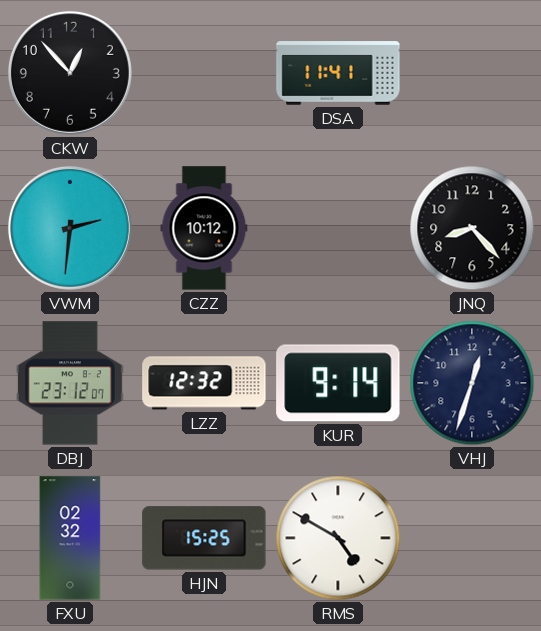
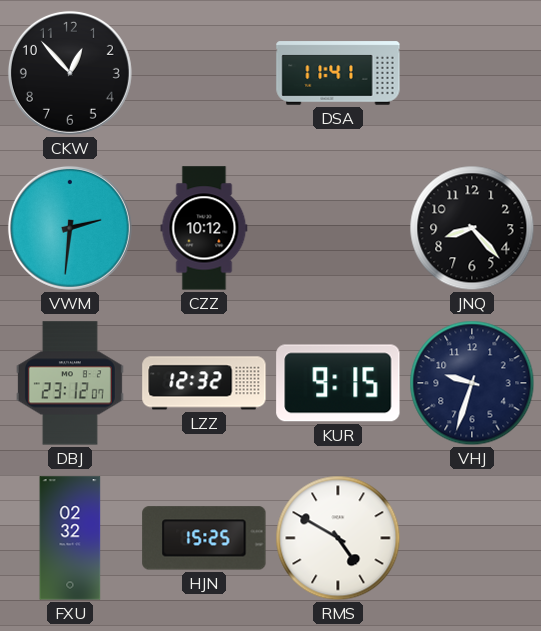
KUR: 9:14 -> 9:15 (338, 383)
VHJ: 12:33 -> 9:33 (472, 383)
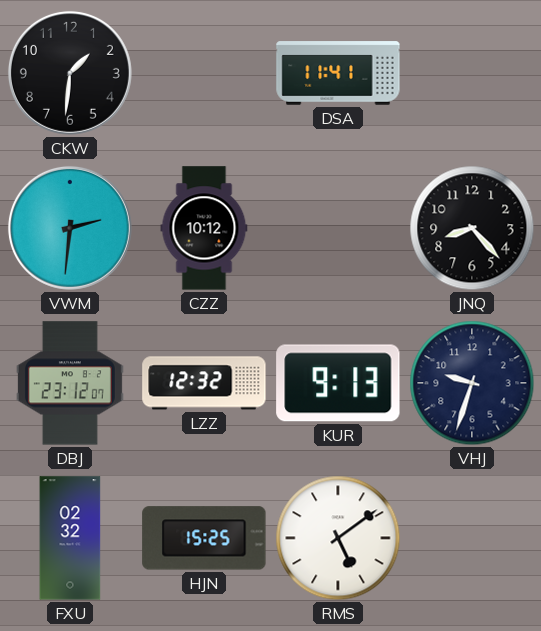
CKW: 12:53 -> 1:31 (70, 73)
KUR: 9:15 -> 9:13 (338, 383)
RMS: 4:50 -> 5:09 (338, 538)
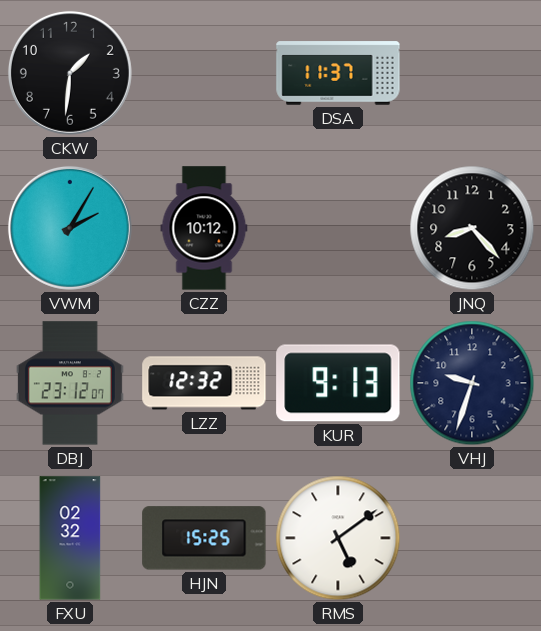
DSA: 11:41 -> 11:37 (338, 73)
VWM: 2:31 -> 2:05 (70, 228)
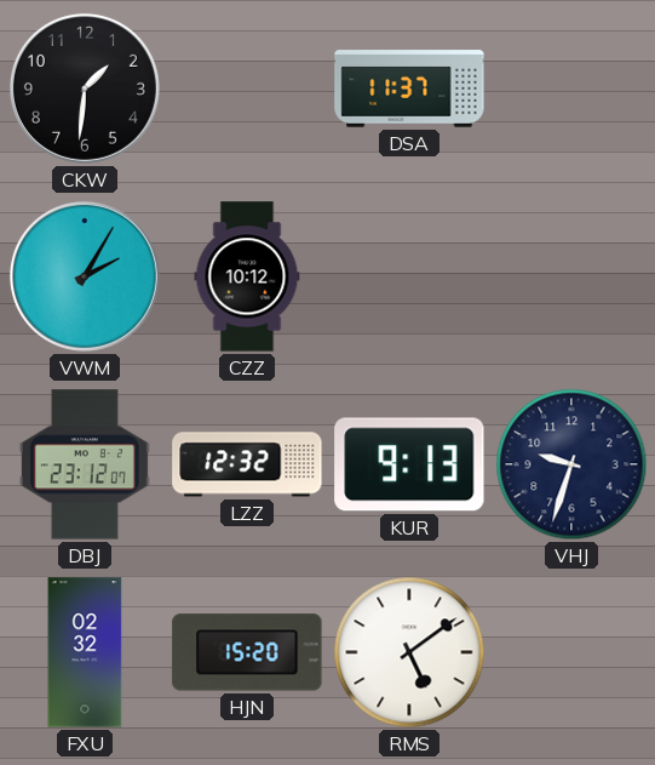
JNQ: 8:23 -> none (472, 228)
HJN: 15:25 -> 15:20 (247, 652)
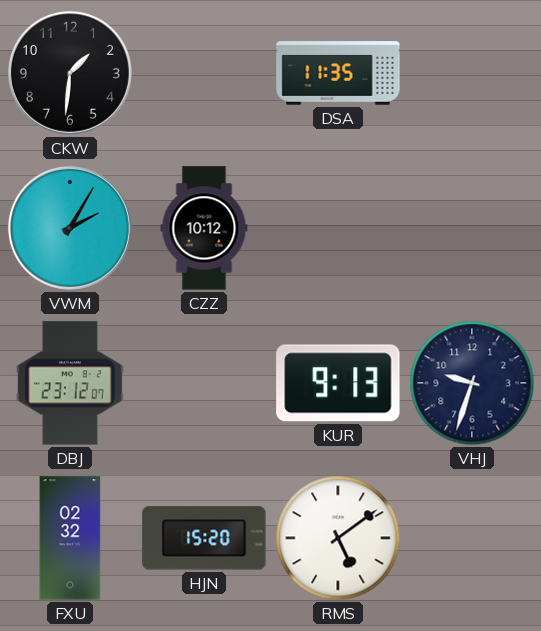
DSA: 11:37 -> 11:35 (338, 73)
LZZ: 12:32 -> none (247, 464)
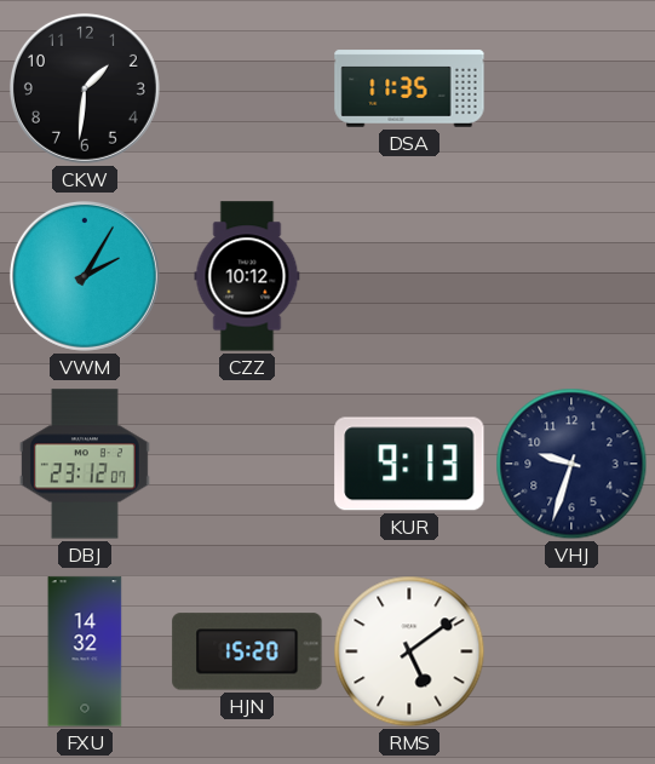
FXU: 02:32 -> 14:32 (85, 651)
